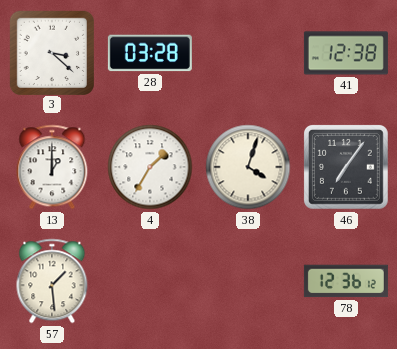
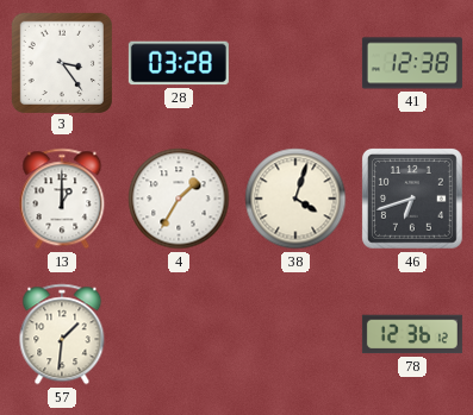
3: 3:22 -> 3:24 (61, 62)
46: 7:06 -> 6:42 (412, 199)
57: 1:29 -> 1:31 (62, 334)
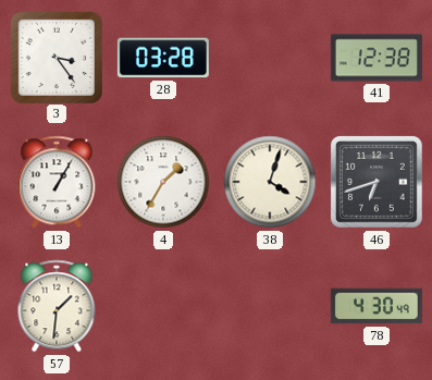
13: 1:00 -> 1:05 (57, 182)
78: 12:36 -> 4:30 (377, 306)
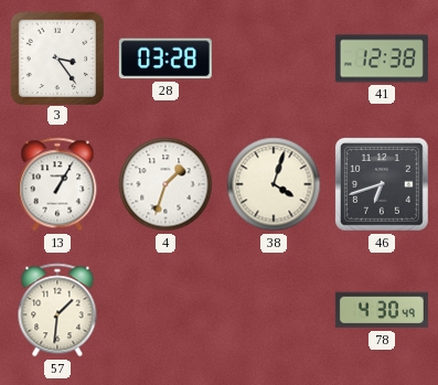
4: 1:35 -> 1:33 (165, 184)
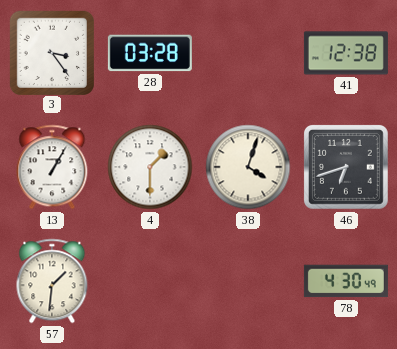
4: 1:33 -> 1:30 (150, 167)
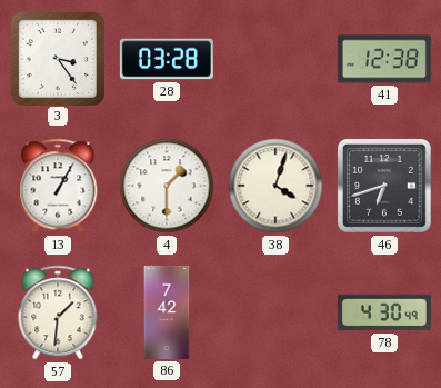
86: none -> 7:42 (167, 312)
